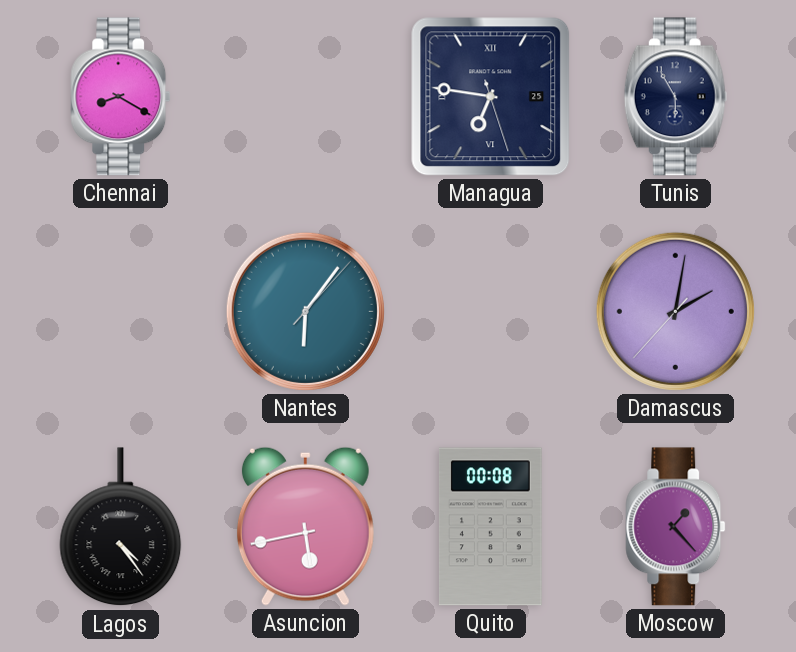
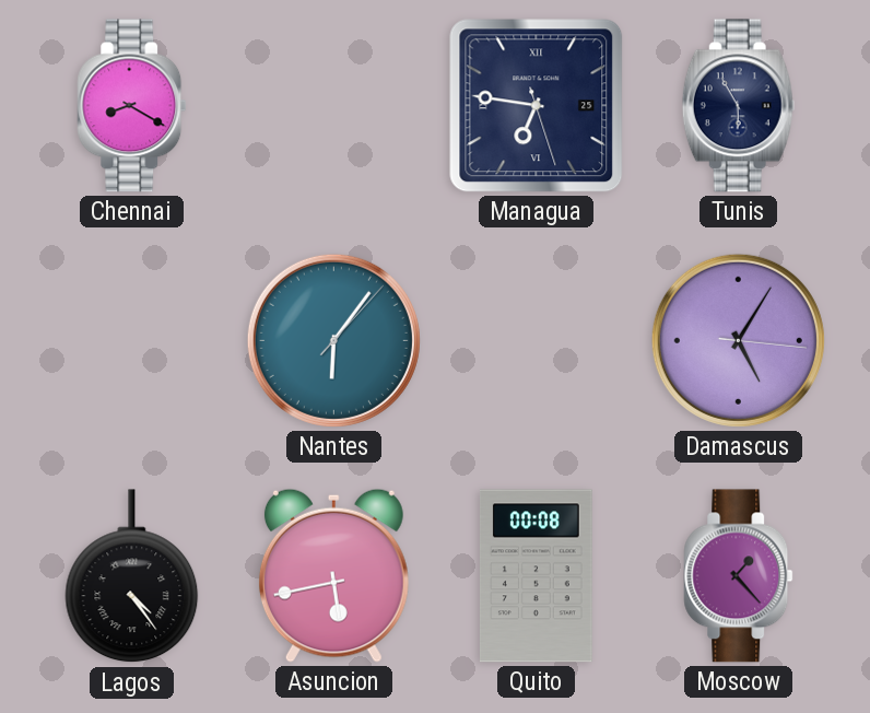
Damascus: 2:01 -> 5:05 (738, 340)
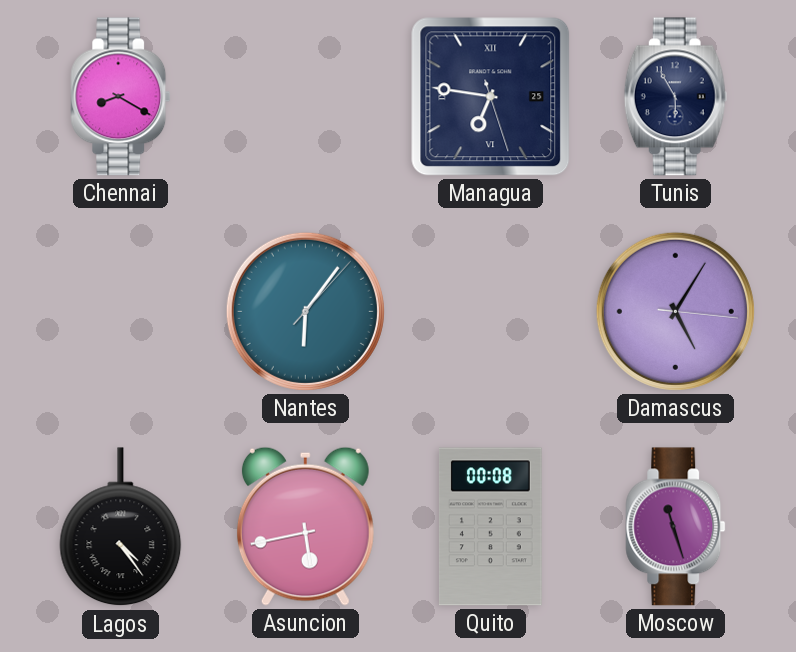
Moscow: 1:23 -> 11:27 (676, 527)
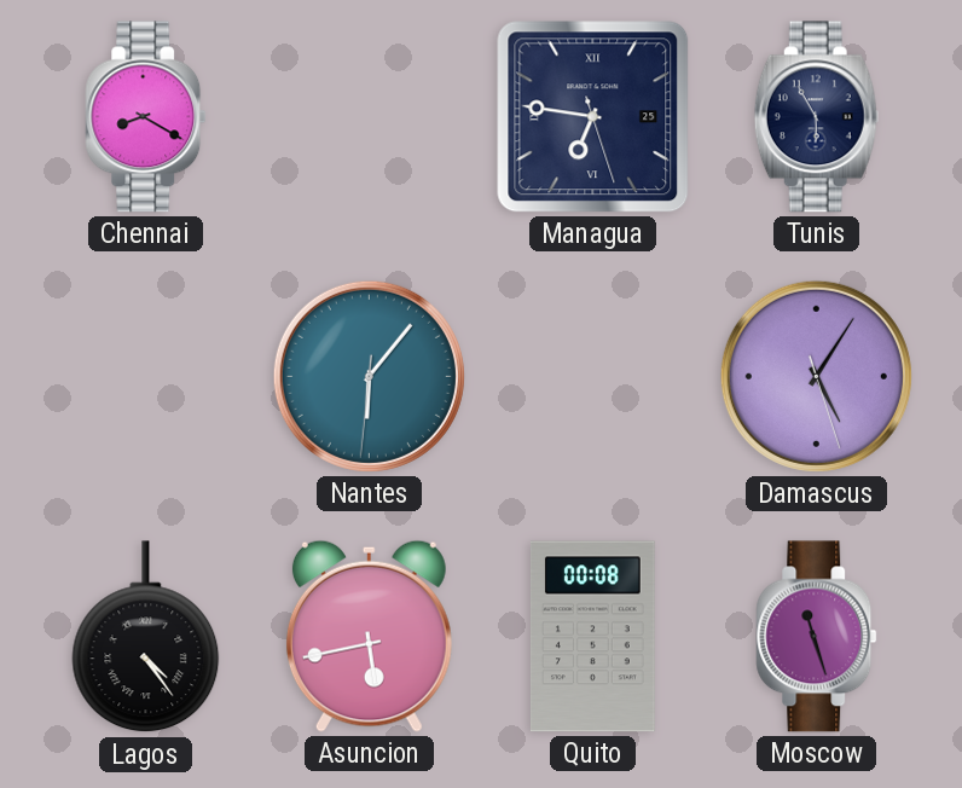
Nantes: 6:06:07 -> 6:06:31 (369, 376)
Damascus: 5:05:16 -> 5:05:27 (816, 376)
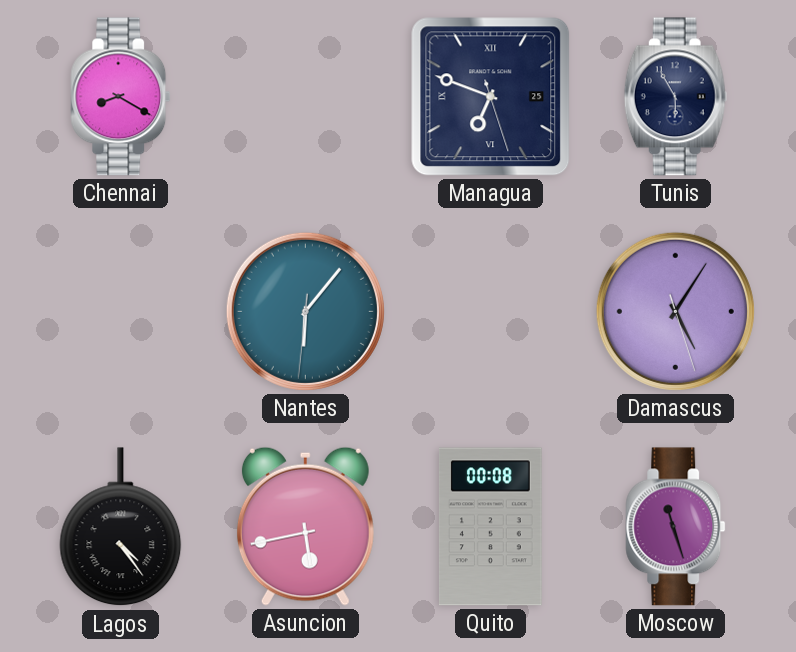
Managua: 6:46 -> 6:48 (491, 97)
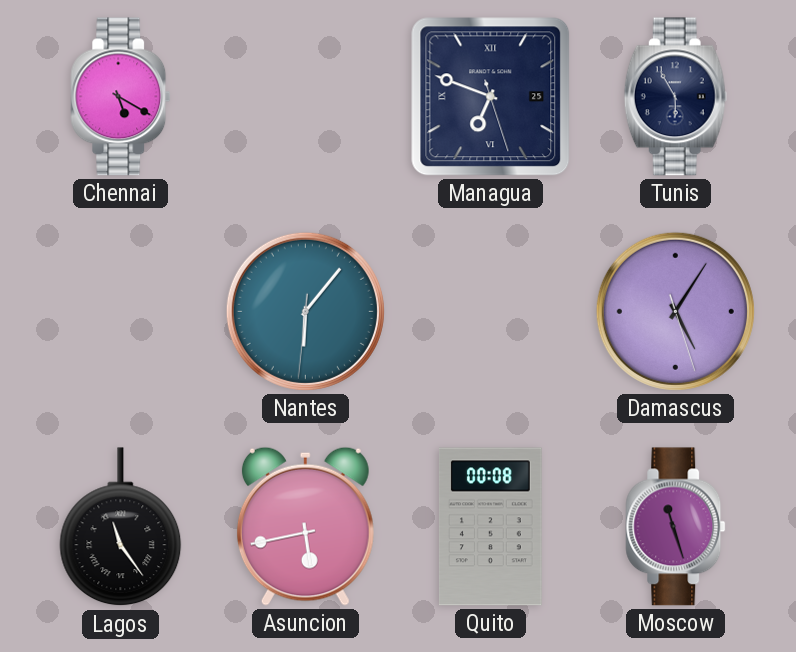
Chennai: 8:20 -> 5:20 (121, 97)
Lagos: 4:24 -> 11:24 (121, 527)
